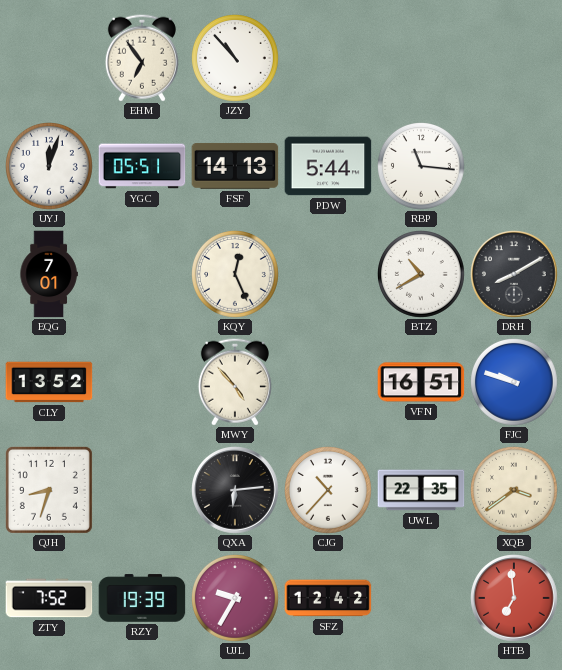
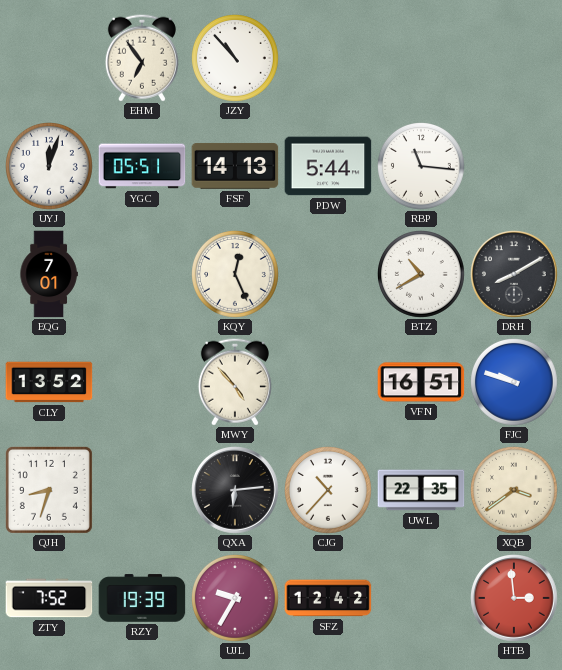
HTB: 6:59 -> 2:59 (515, 599)
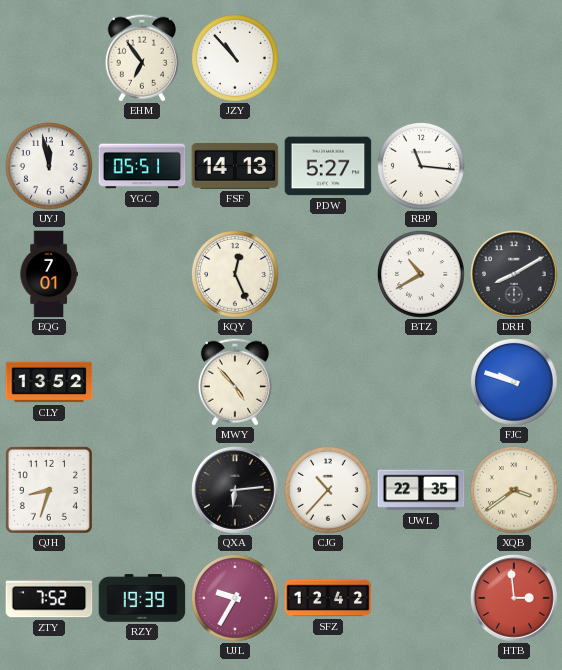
UYJ: 12:03 -> 11:58 (50, 167)
PDW: 5:44 -> 5:27 (328, 166)
VFN: 16:51 -> none (421, 382)
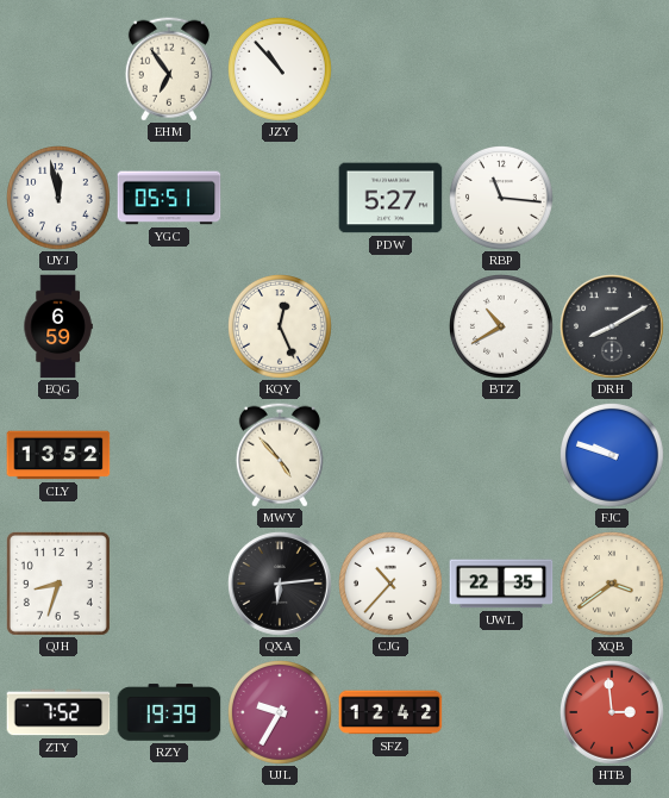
FSF: 14:13 -> none (235, 166)
EQG: 7:01 -> 6:59 (58, 326)
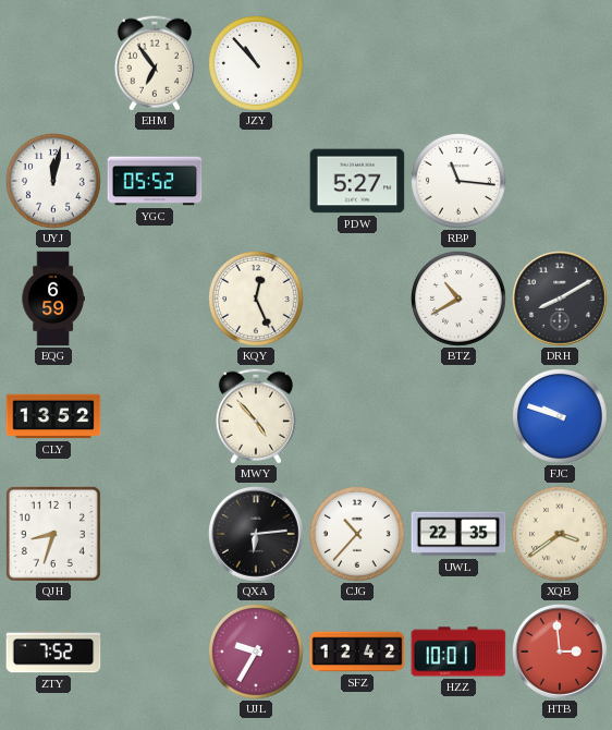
UYJ: 11:58 -> 12:02 (54, 182)
YGC: 05:51 -> 05:52 (155, 181)
RZY: 19:39 -> none (169, 712)
HZZ: none -> 10:01 (458, 652)
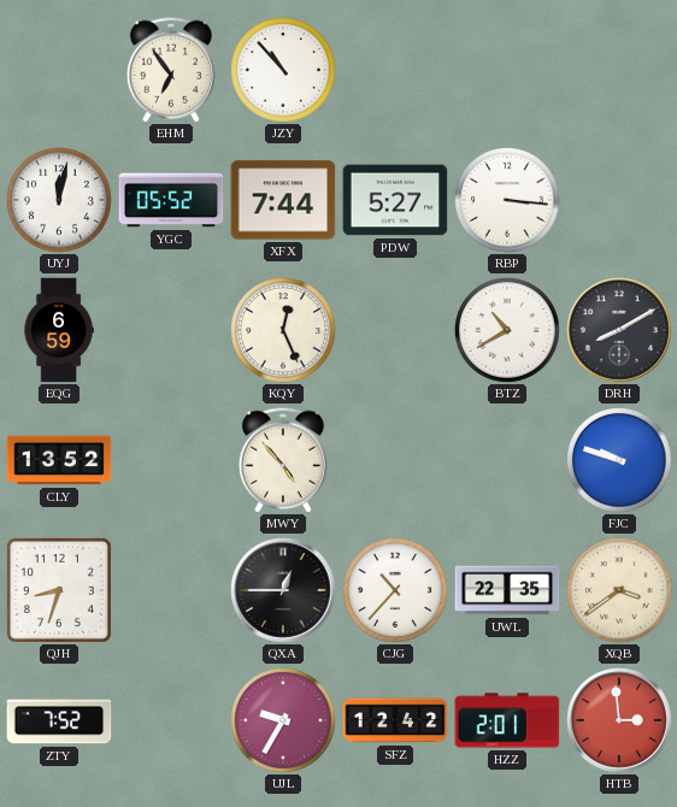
XFX: none -> 7:44 (283, 200)
RBP: 11:16 -> 3:16 (508, 201)
QXA: 6:14 -> 12:45 (284, 591)
HZZ: 10:01 -> 2:01 (507, 720)
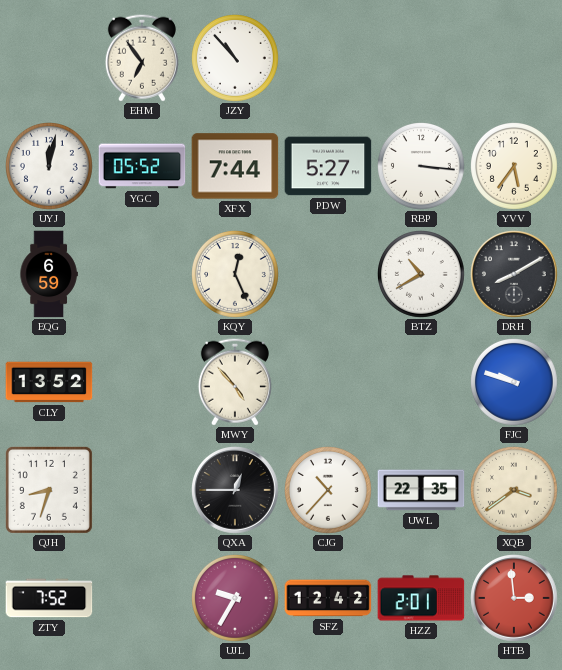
YVV: none -> 5:36 (515, 167)
